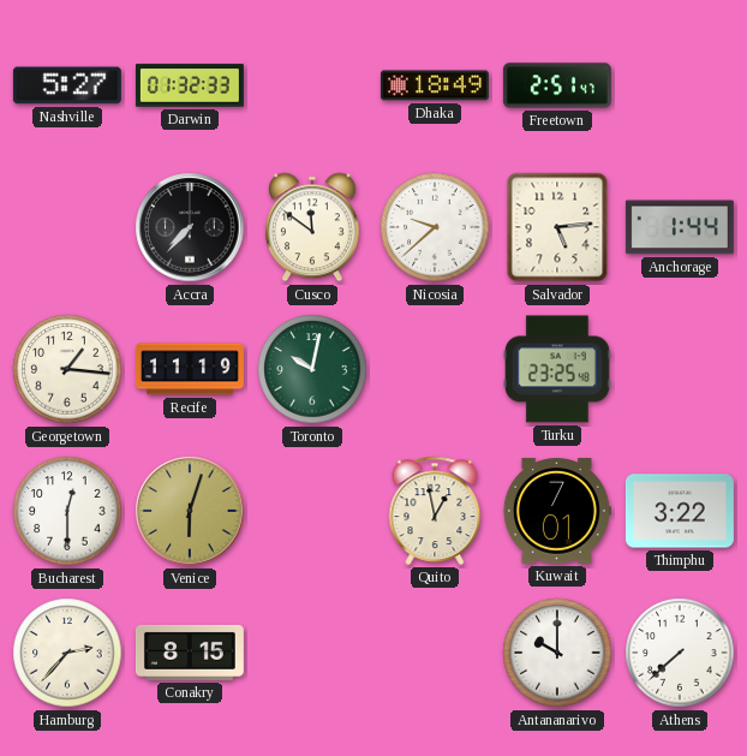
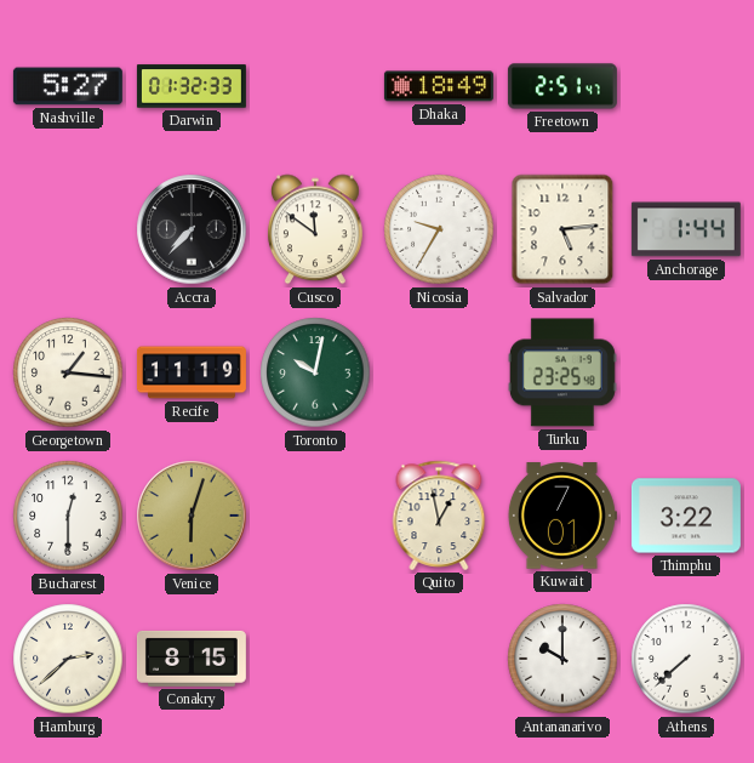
Nicosia: 9:38 -> 9:35 (439, 229)
Hamburg: 2:37 -> 2:38 (68, 659)
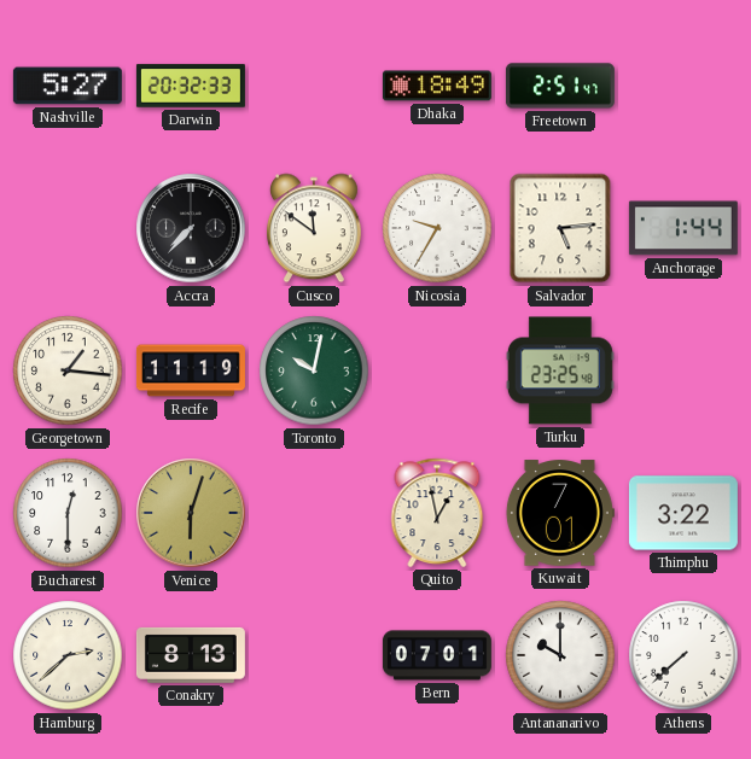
Darwin: 01:32 -> 20:32 (191, 86)
Conakry: 8:15 -> 8:13 (191, 655)
Bern: none -> 07:01 (437, 655)
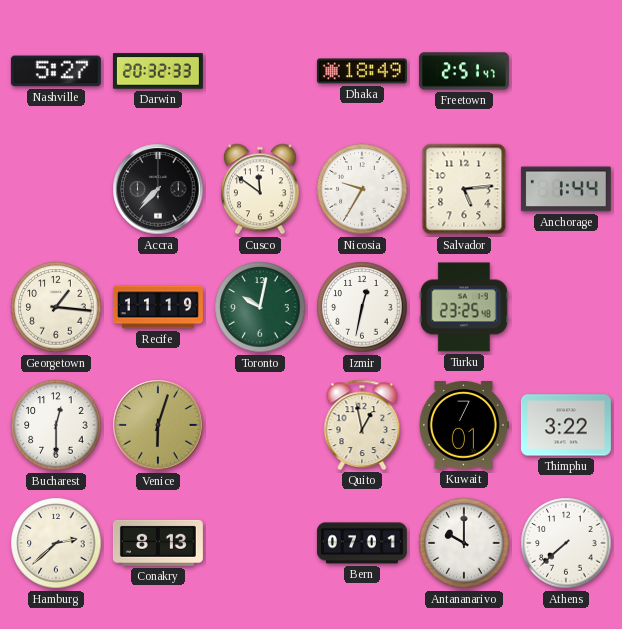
Izmir: none -> 12:32 (362, 307)
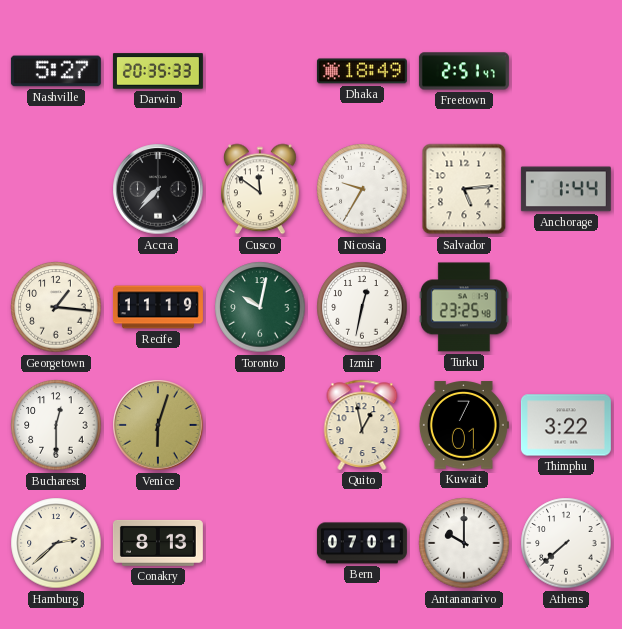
Darwin: 20:32 -> 20:35 (158, 71)
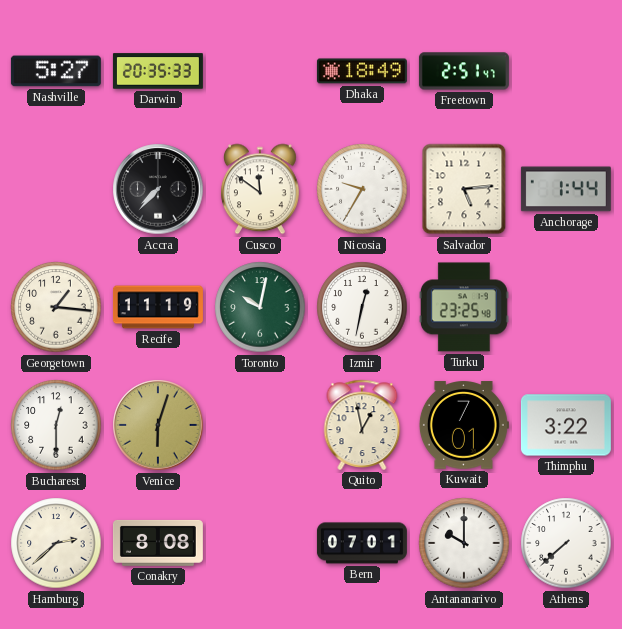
Conakry: 8:13 -> 8:08 (158, 543)
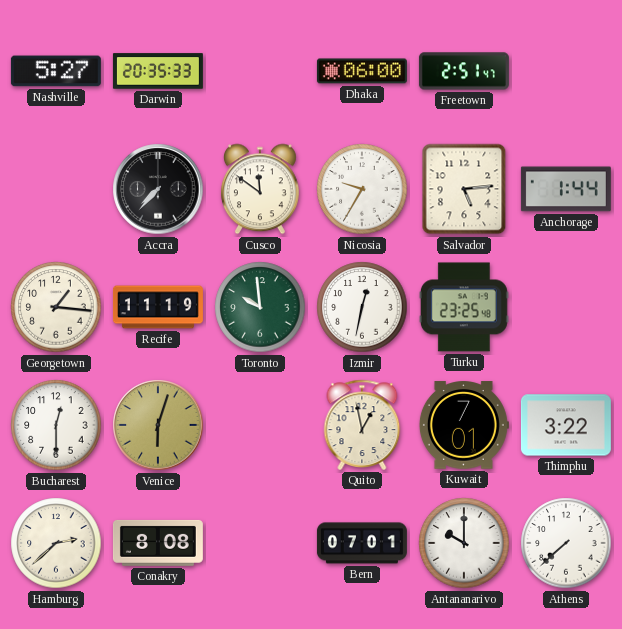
Dhaka: 18:49 -> 06:00 (362, 71)
Toronto: 10:02 -> 9:59 (260, 307)
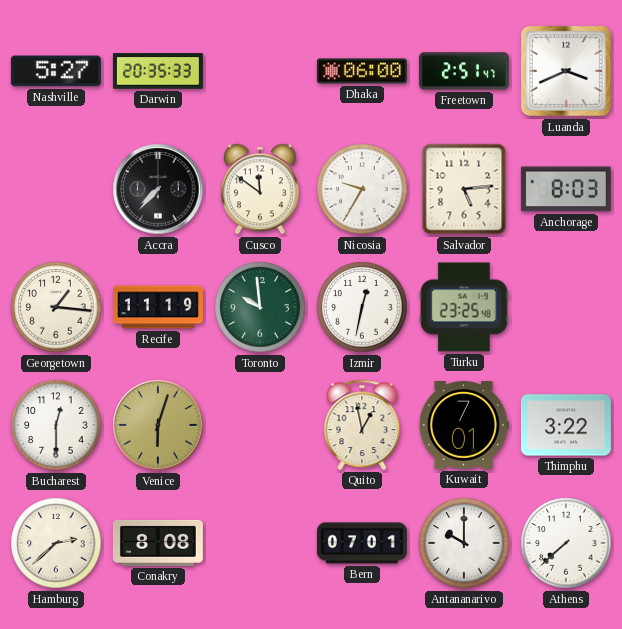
Luanda: none -> 3:41 (566, 71)
Anchorage: 1:44 -> 8:03 (566, 189)
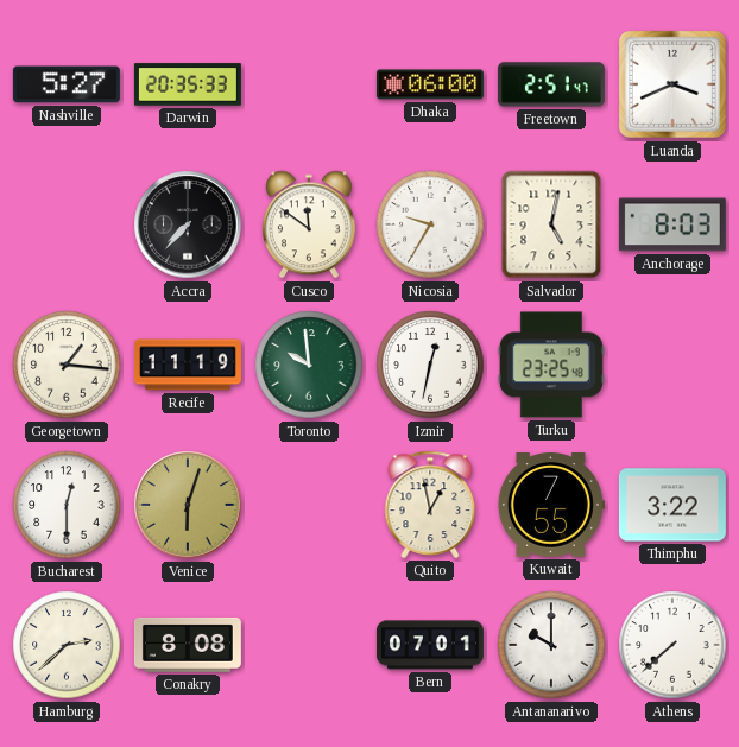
Salvador: 5:14 -> 5:02 (551, 224)
Kuwait: 7:01 -> 7:55 (551, 505)
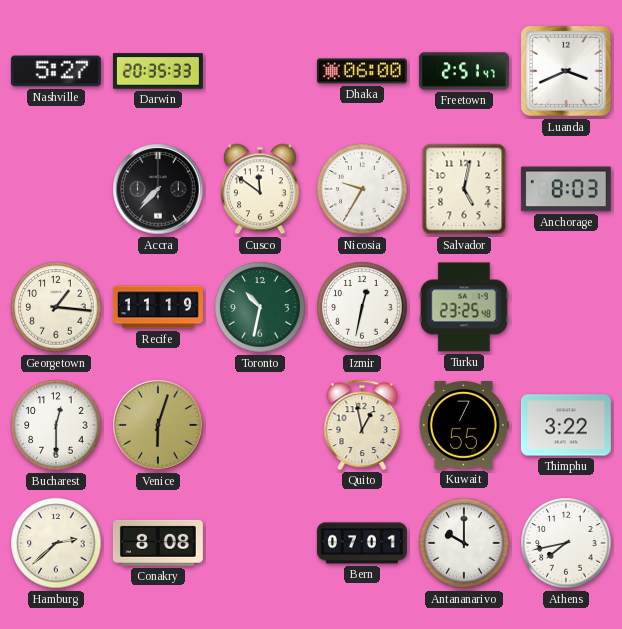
Toronto: 9:59 -> 10:32 (260, 307)
Athens: 7:38 -> 7:43 (566, 543)
